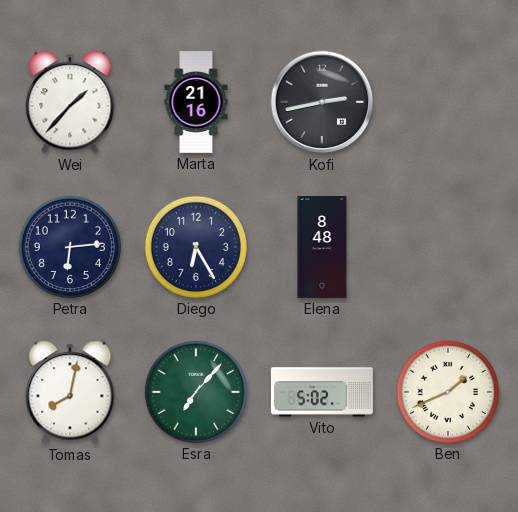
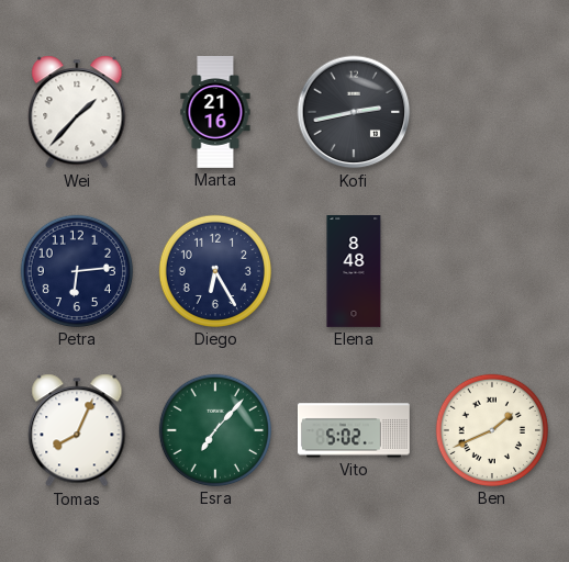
Tomas: 8:02 -> 8:04 (77, 430)
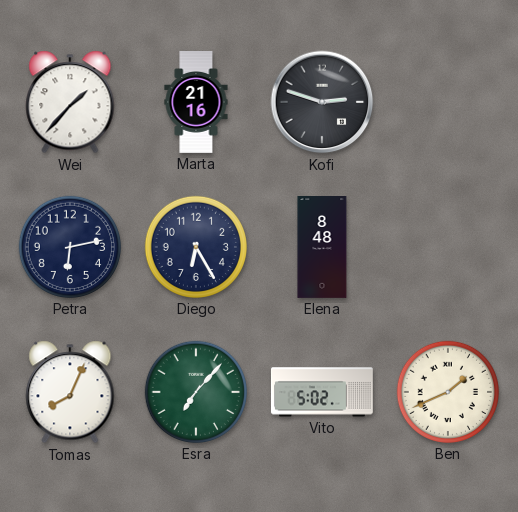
Kofi: 2:43 -> 2:48 (322, 102)
Petra: 6:14 -> 6:13 (70, 247)
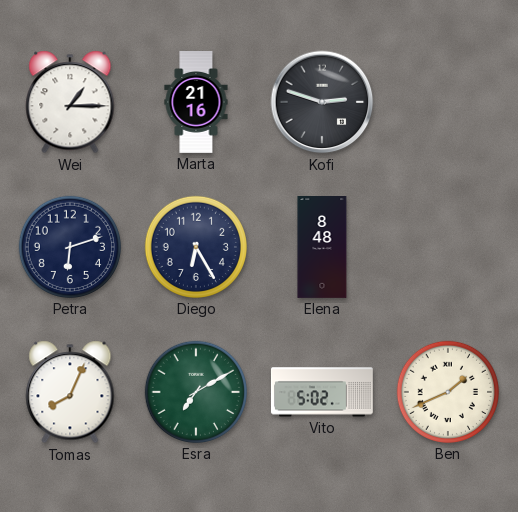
Wei: 1:37 -> 1:15 (70, 102)
Petra: 6:13 -> 6:12 (70, 247)
Esra: 7:07 -> 7:10 (196, 392)
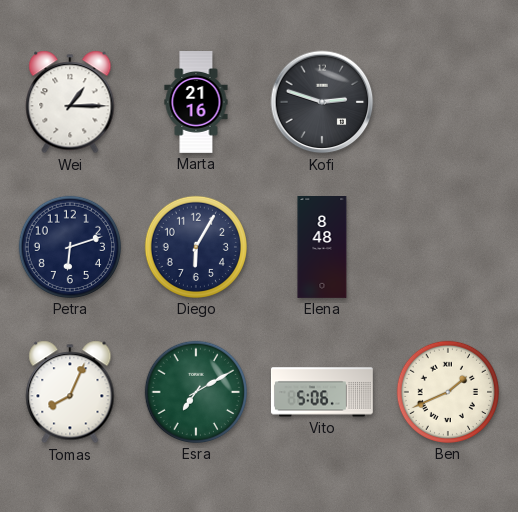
Diego: 6:25 -> 6:05 (196, 247)
Vito: 5:02 -> 5:06 (322, 392)
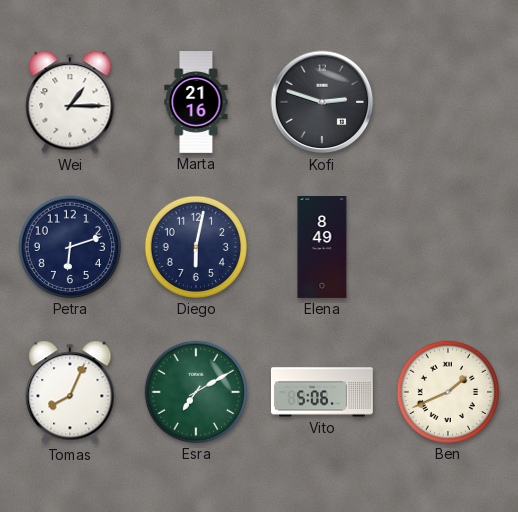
Diego: 6:05 -> 6:02 (196, 247)
Elena: 8:48 -> 8:49 (322, 248)
